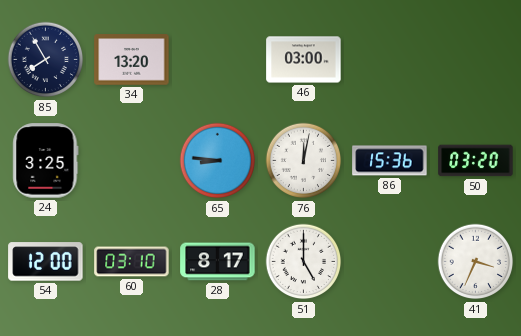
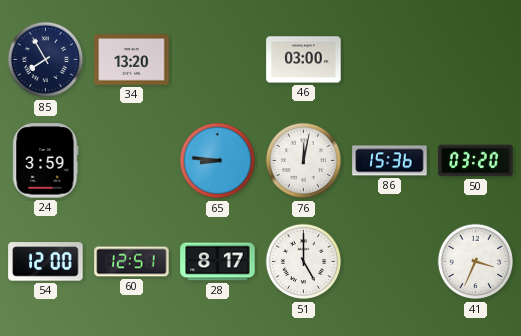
24: 3:25 -> 3:59 (46, 161)
60: 03:10 -> 12:51 (132, 262)
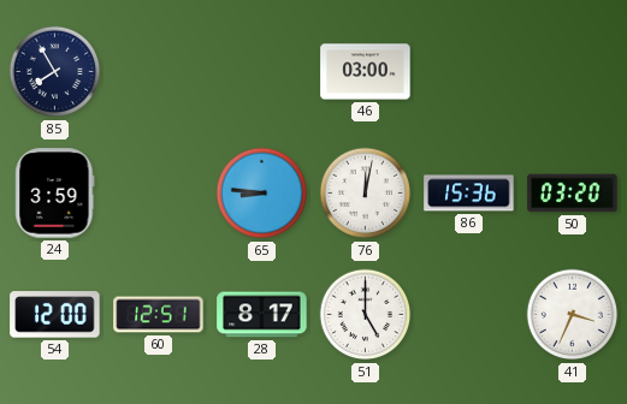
34: 13:20 -> none (132, 60)
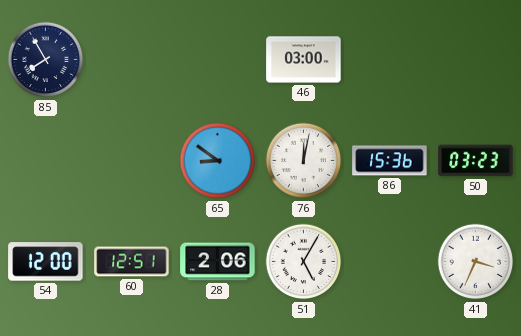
24: 3:59 -> none (55, 194)
65: 8:46 -> 8:51 (218, 161)
50: 03:20 -> 03:23 (476, 161)
28: 8:17 -> 2:06 (218, 262)
51: 5:00 -> 5:05 (304, 262)
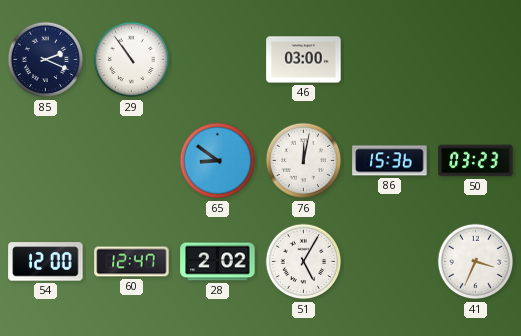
85: 7:55 -> 2:19 (46, 60)
29: none -> 10:54 (132, 60)
60: 12:51 -> 12:47 (132, 262)
28: 2:06 -> 2:02 (218, 262)
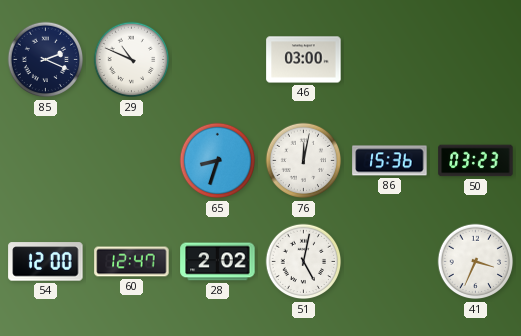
29: 10:54 -> 10:49 (132, 60)
65: 8:51 -> 8:33 (218, 161)
51: 5:05 -> 5:02 (304, 262)
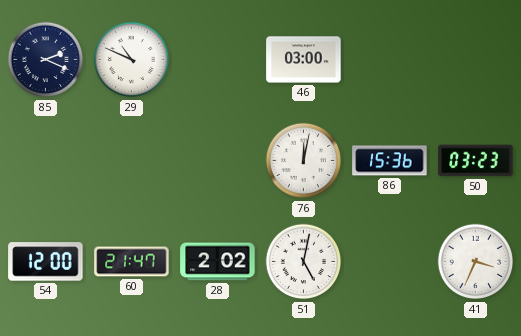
65: 8:33 -> none (218, 161)
60: 12:47 -> 21:47 (132, 262)
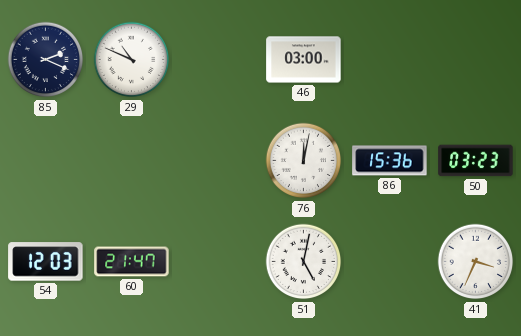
54: 12:00 -> 12:03 (46, 262)
28: 2:02 -> none (218, 262)
